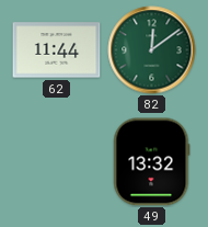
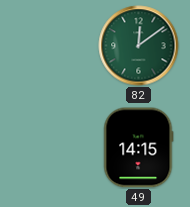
62: 11:44 -> none (57, 50)
49: 13:32 -> 14:15 (139, 148)
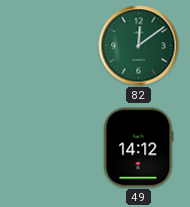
49: 14:15 -> 14:12 (139, 148)
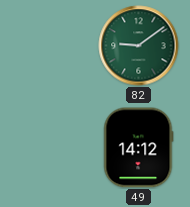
82: 12:09 -> 9:09 (139, 46)
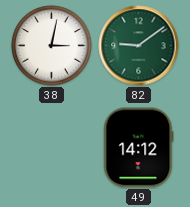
38: none -> 3:02 (52, 46)
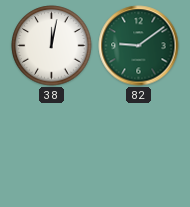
38: 3:02 -> 12:02 (52, 46)
49: 14:12 -> none (139, 148)
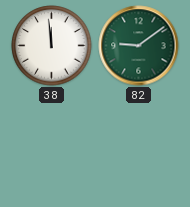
38: 12:02 -> 11:59 (52, 46)
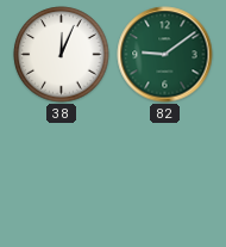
38: 11:59 -> 12:04 (62, 55)
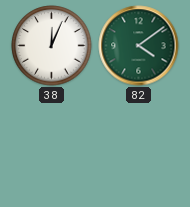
82: 9:09 -> 4:09 (139, 46)
